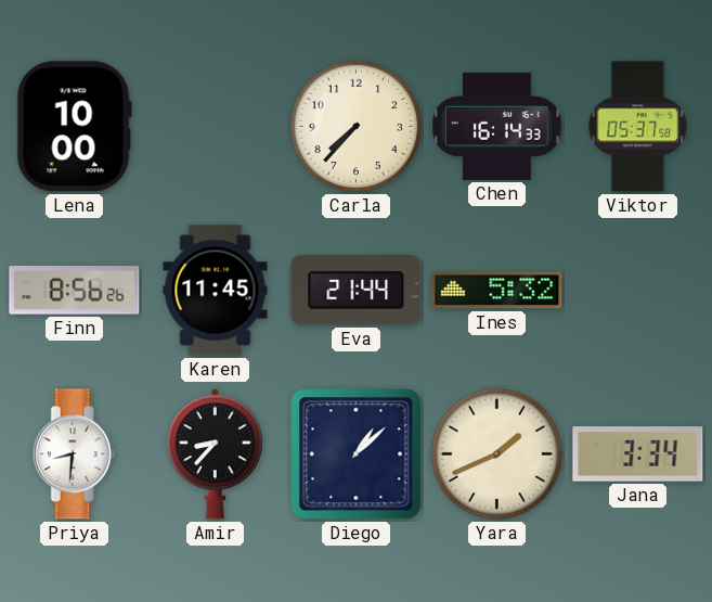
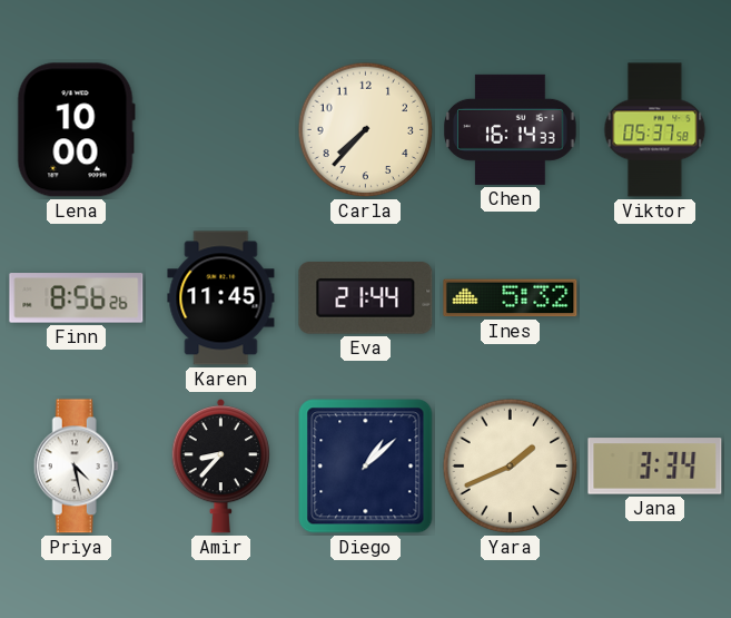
Priya: 8:31 -> 4:28 (76, 467)
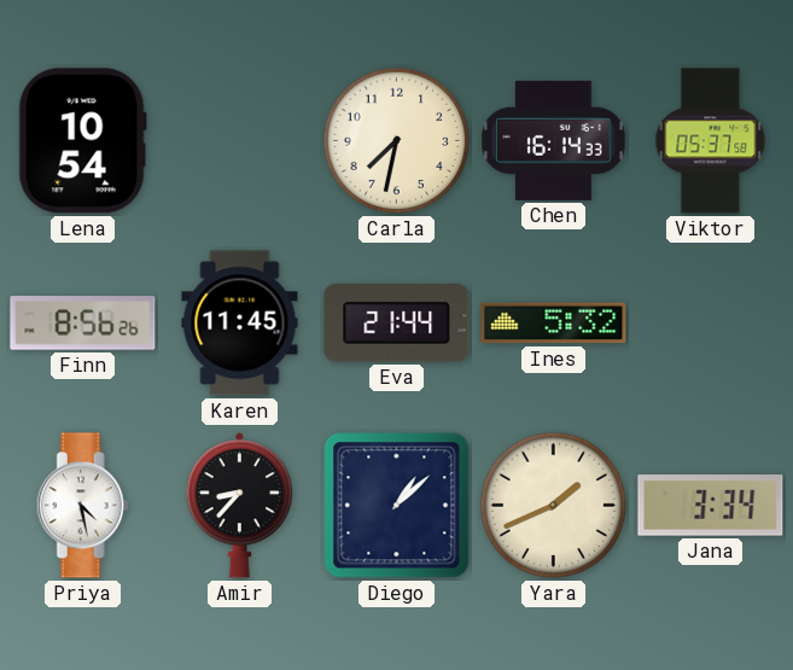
Lena: 10:00 -> 10:54 (82, 141)
Carla: 7:37 -> 7:32 (397, 141)
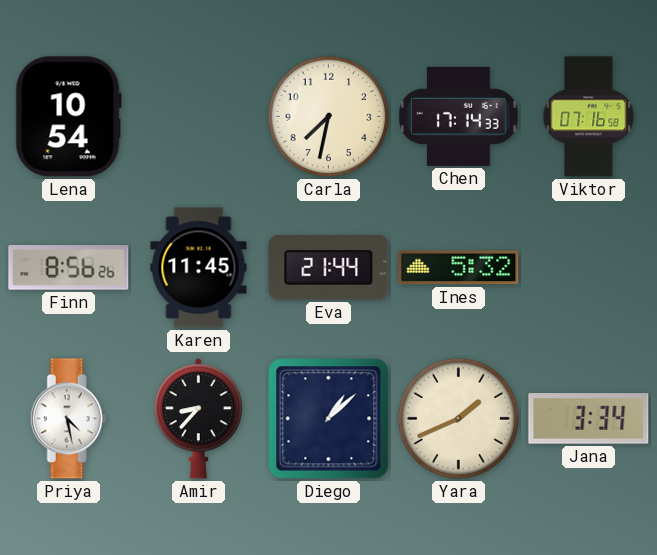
Chen: 16:14 -> 17:14 (459, 116)
Viktor: 05:37 -> 07:16 (589, 117)
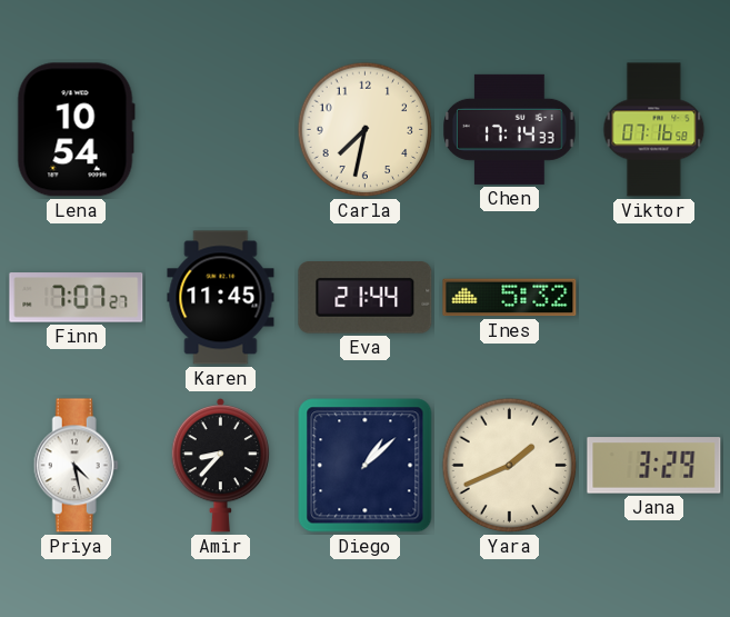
Finn: 8:56 -> 7:07 (77, 298)
Jana: 3:34 -> 3:29 (654, 466)
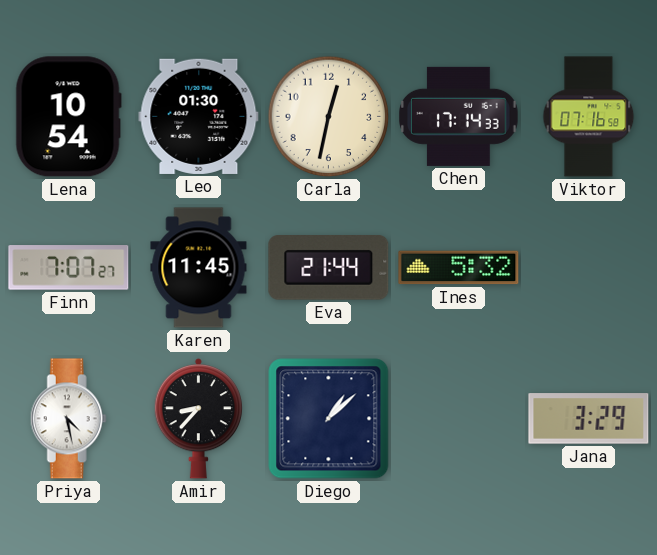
Leo: none -> 01:30 (199, 116)
Carla: 7:32 -> 12:32 (329, 117)
Yara: 1:41 -> none (510, 466)
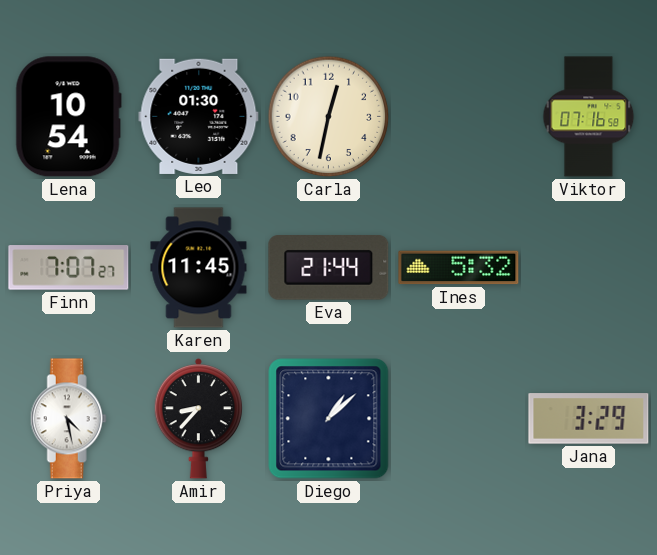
Chen: 17:14 -> none (459, 116)
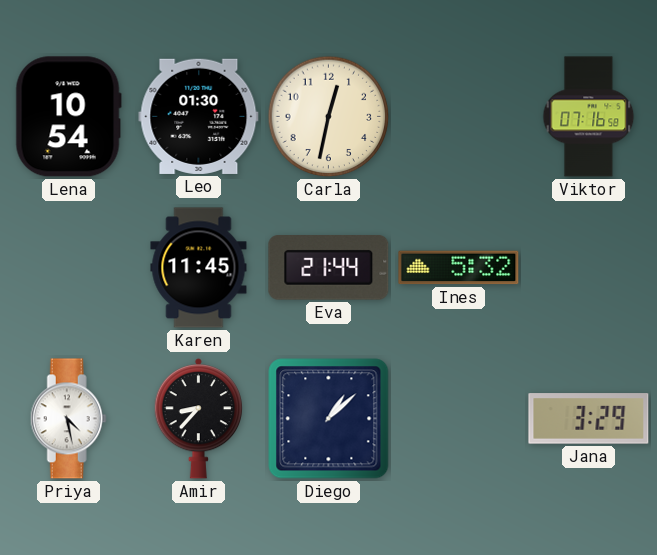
Finn: 7:07 -> none (69, 268)
